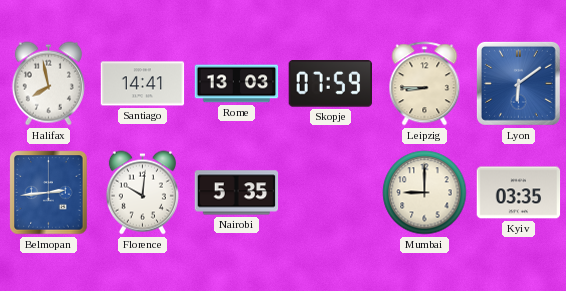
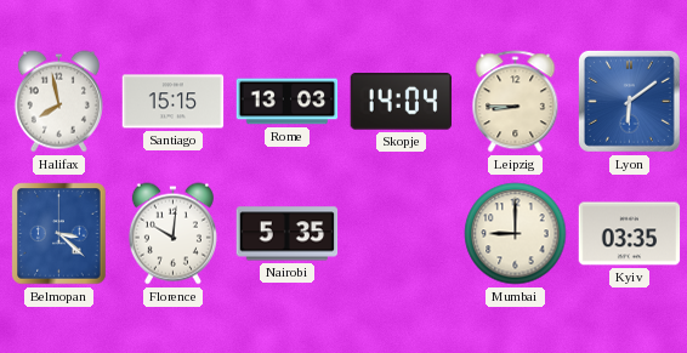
Santiago: 14:41 -> 15:15 (174, 102)
Skopje: 07:59 -> 14:04 (401, 102)
Belmopan: 2:44 -> 3:22 (59, 234)
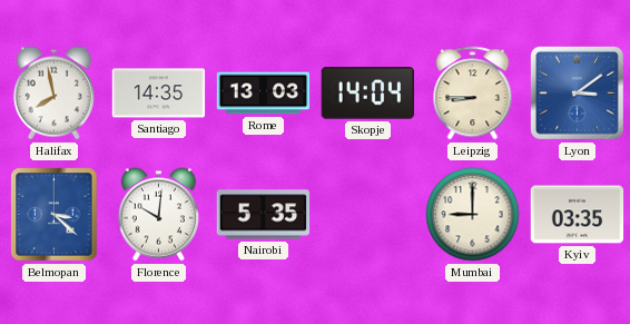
Santiago: 15:15 -> 14:35 (159, 94)
Lyon: 6:09 -> 3:09 (577, 92)
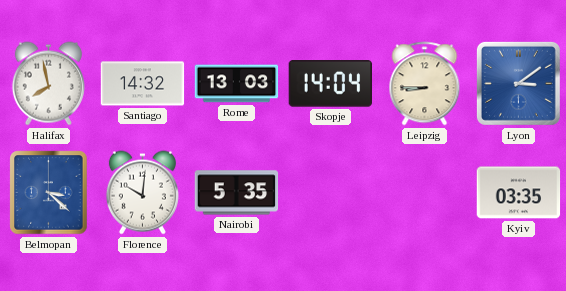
Santiago: 14:35 -> 14:32 (143, 84)
Mumbai: 9:00 -> none (473, 215)
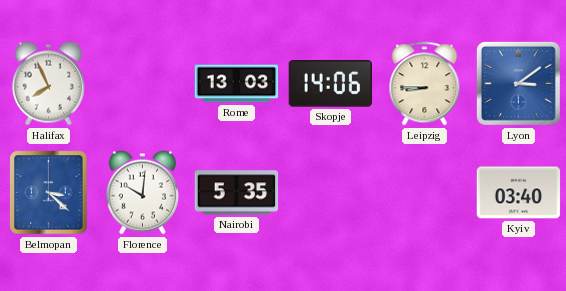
Halifax: 7:58 -> 7:56 (48, 84)
Santiago: 14:32 -> none (143, 84)
Skopje: 14:04 -> 14:06 (330, 84)
Kyiv: 03:35 -> 03:40 (519, 193)
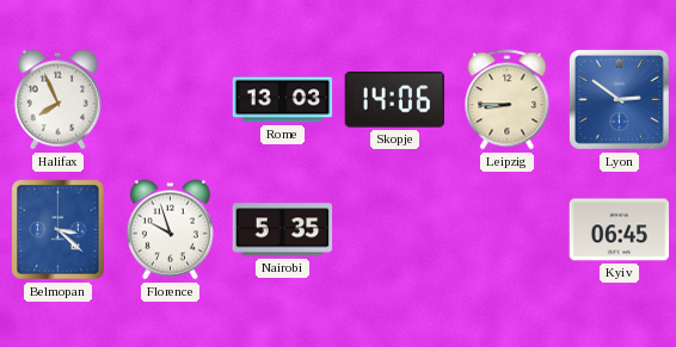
Lyon: 3:09 -> 2:51 (619, 99)
Florence: 10:01 -> 9:57 (170, 230)
Kyiv: 03:40 -> 06:45 (620, 230)
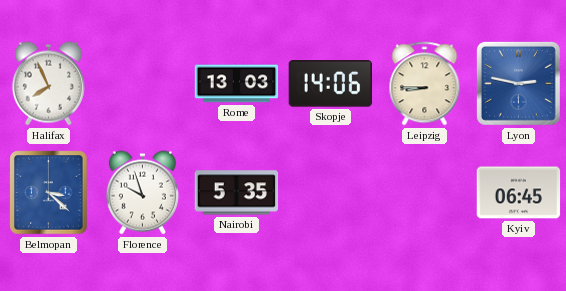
Lyon: 2:51 -> 2:47 (518, 83)
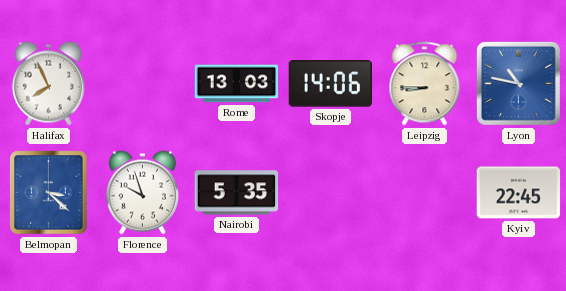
Lyon: 2:47 -> 10:47 (518, 83)
Kyiv: 06:45 -> 22:45 (519, 193)
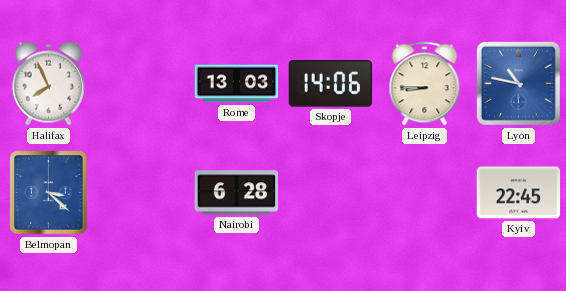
Florence: 9:57 -> none (142, 193)
Nairobi: 5:35 -> 6:28 (237, 193)
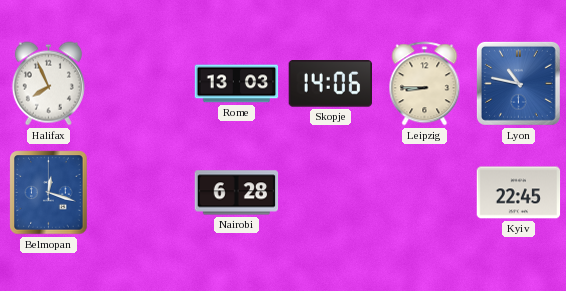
Belmopan: 3:22 -> 12:18 (49, 193)
